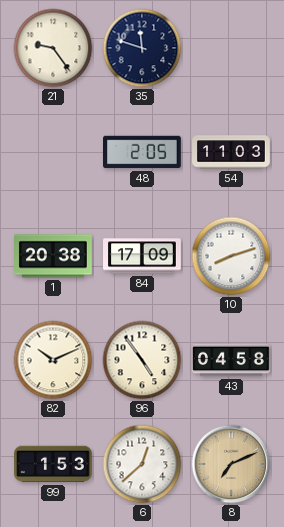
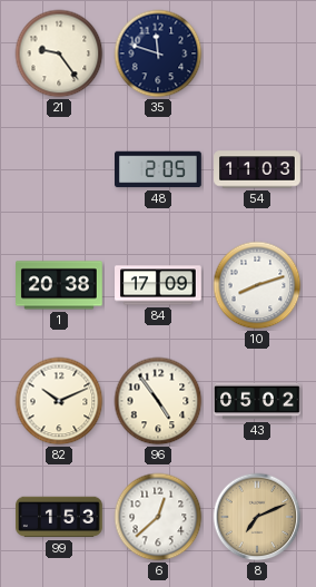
43: 04:58 -> 05:02 (258, 401)
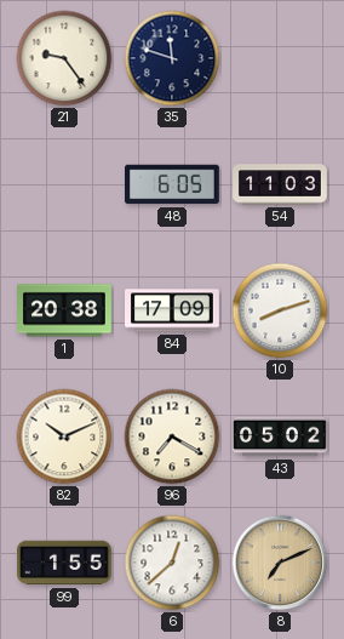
48: 2:05 -> 6:05 (173, 184)
96: 4:54 -> 7:20 (172, 437)
99: 1:53 -> 1:55 (65, 563)
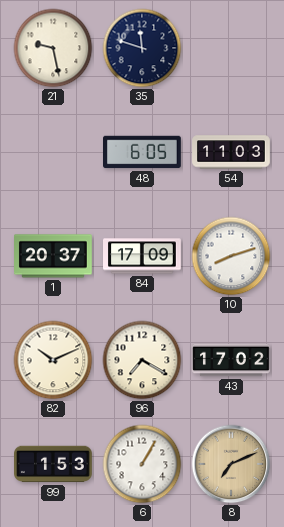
21: 9:24 -> 9:28 (53, 48)
1: 20:38 -> 20:37 (54, 256)
43: 05:02 -> 17:02 (232, 360)
99: 1:55 -> 1:53 (54, 464)
6: 12:38 -> 1:05 (142, 464)
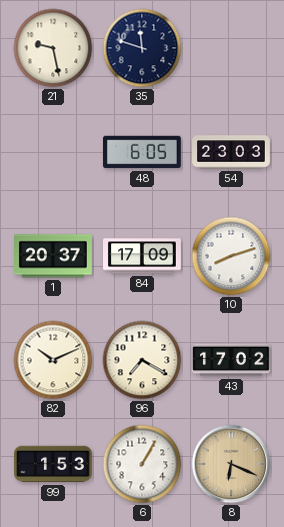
54: 11:03 -> 23:03 (231, 152)
8: 7:11 -> 6:19 (231, 464)
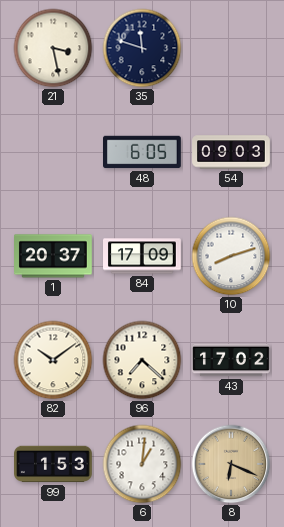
21: 9:28 -> 3:28 (53, 48)
54: 23:03 -> 09:03 (231, 152)
82: 10:11 -> 10:09 (53, 360)
96: 7:20 -> 7:22 (142, 360)
6: 1:05 -> 1:01 (142, 464)
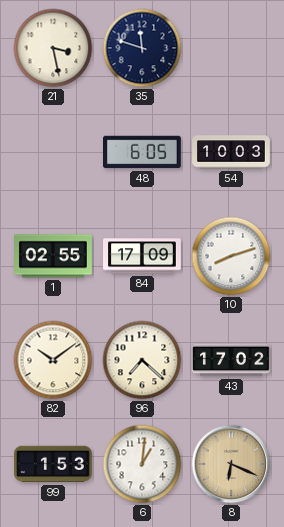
54: 09:03 -> 10:03 (231, 152)
1: 20:37 -> 02:55 (54, 256)
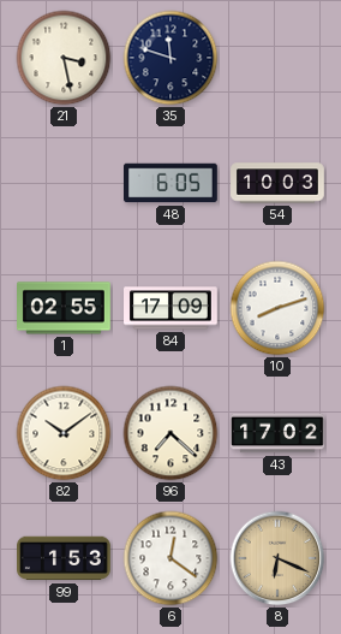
6: 1:01 -> 12:21 (170, 558)
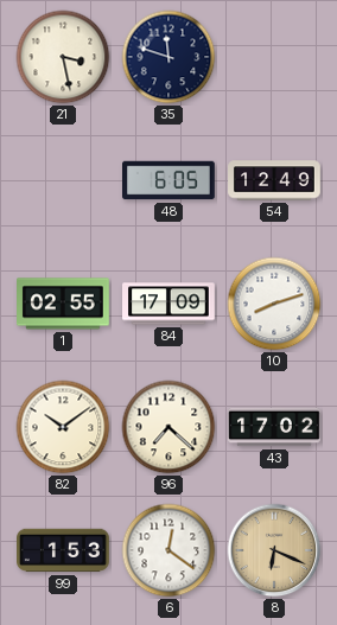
54: 10:03 -> 12:49 (274, 180)
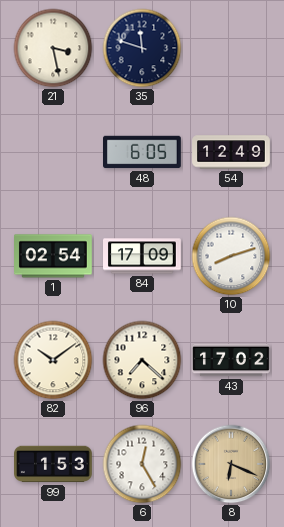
1: 02:55 -> 02:54 (54, 256)
6: 12:21 -> 12:25 (142, 464)
